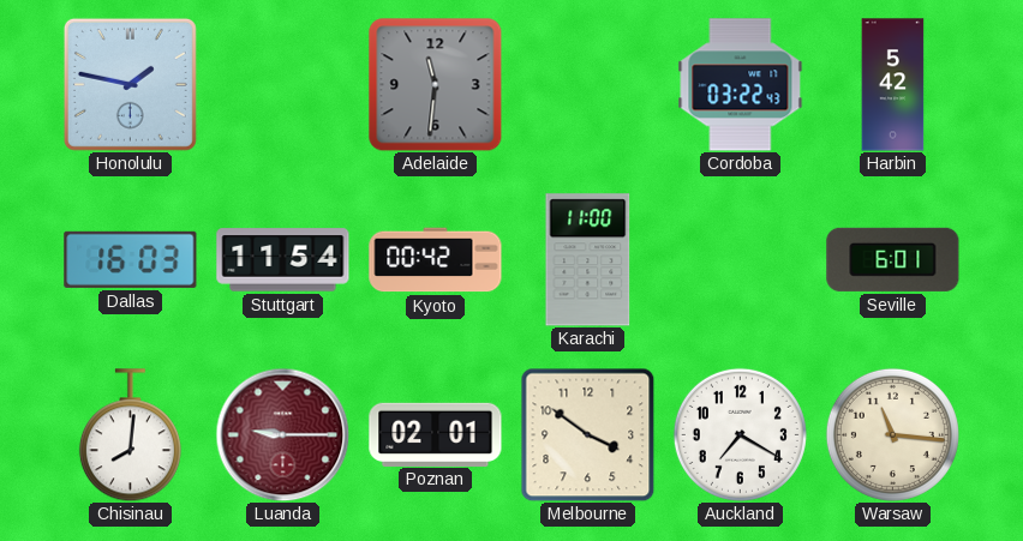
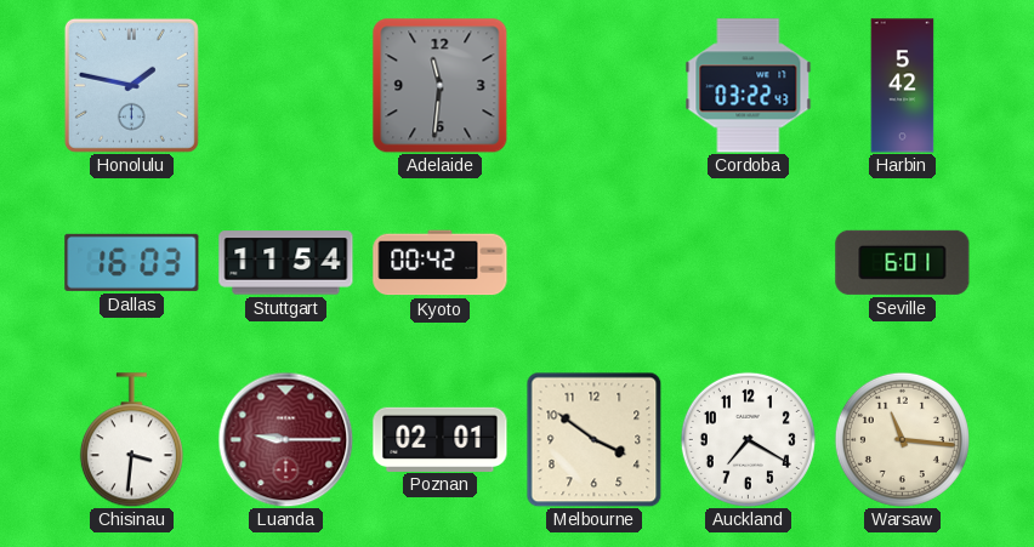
Karachi: 11:00 -> none (588, 260)
Chisinau: 8:01 -> 3:31 (131, 440)
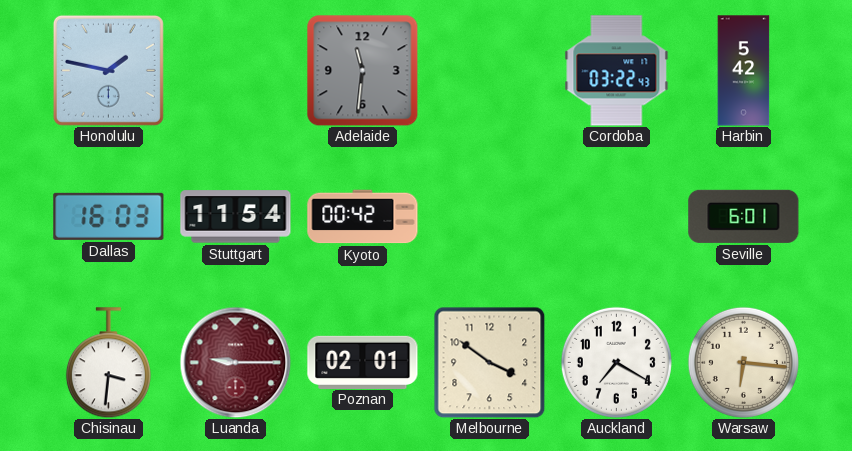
Warsaw: 11:16 -> 6:16 (743, 362)
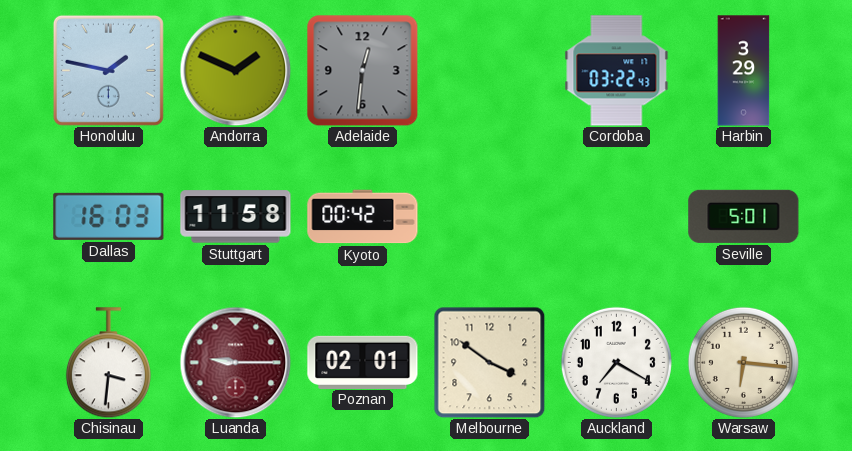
Andorra: none -> 1:49 (235, 70)
Adelaide: 11:31 -> 12:31 (362, 70)
Harbin: 5:42 -> 3:29 (744, 71)
Stuttgart: 11:54 -> 11:58 (236, 217)
Seville: 6:01 -> 5:01 (744, 216)
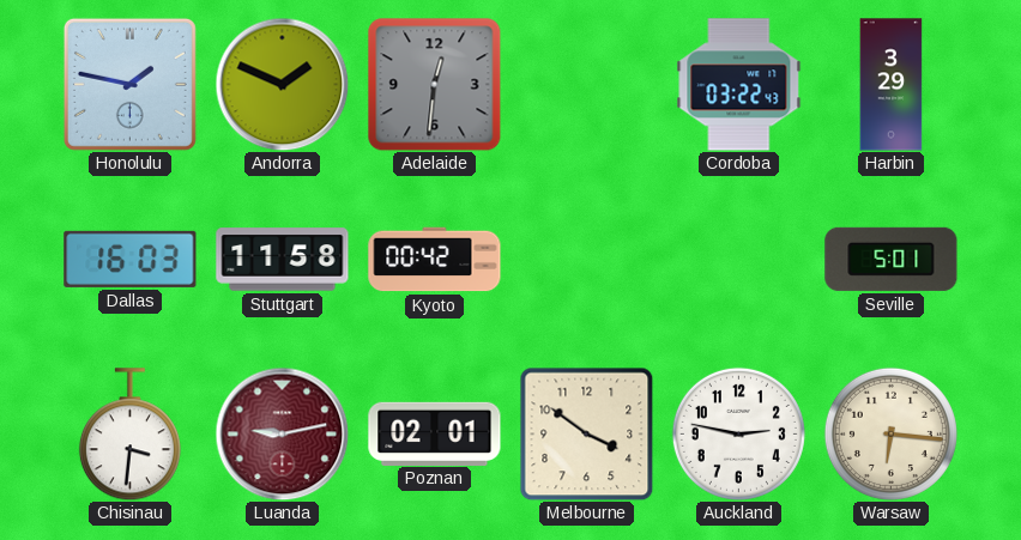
Luanda: 9:15 -> 9:13 (282, 433)
Auckland: 7:20 -> 2:47 (738, 433)
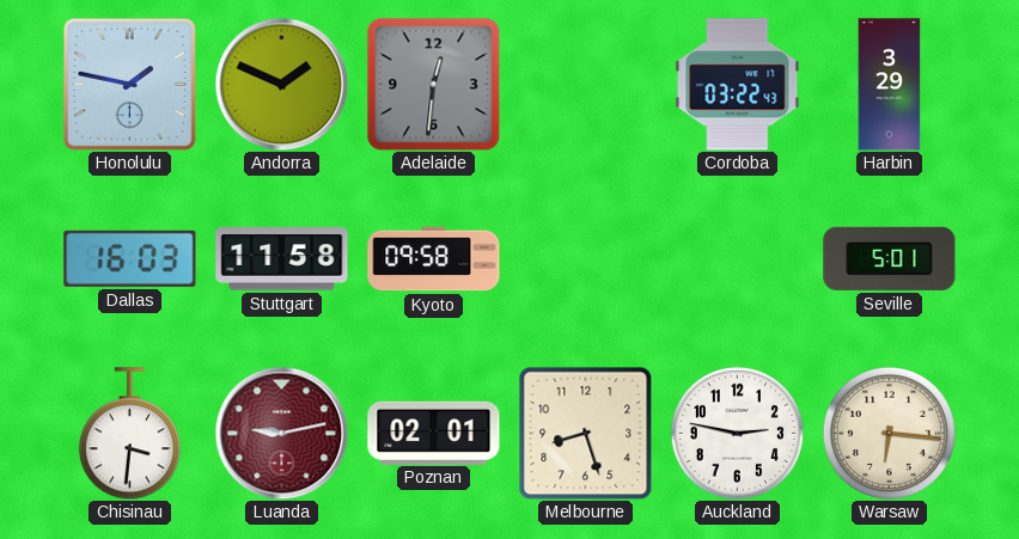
Kyoto: 00:42 -> 09:58 (434, 259)
Melbourne: 3:51 -> 8:27 (585, 433)
